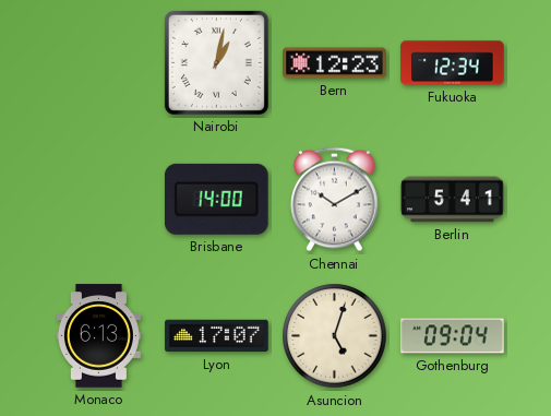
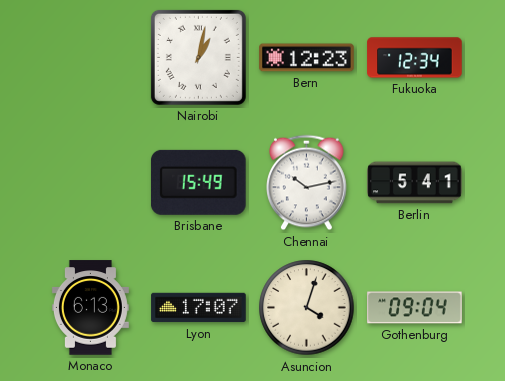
Brisbane: 14:00 -> 15:49 (198, 182)
Chennai: 10:10 -> 10:13 (307, 183)
Asuncion: 5:03 -> 4:03 (307, 308)
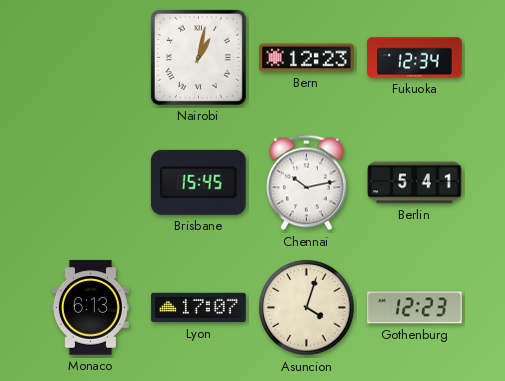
Brisbane: 15:49 -> 15:45 (198, 182)
Gothenburg: 09:04 -> 12:23 (415, 308)
